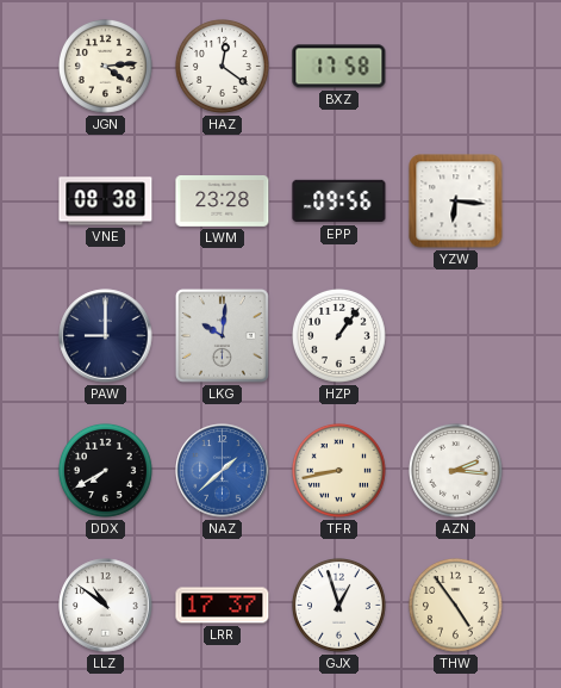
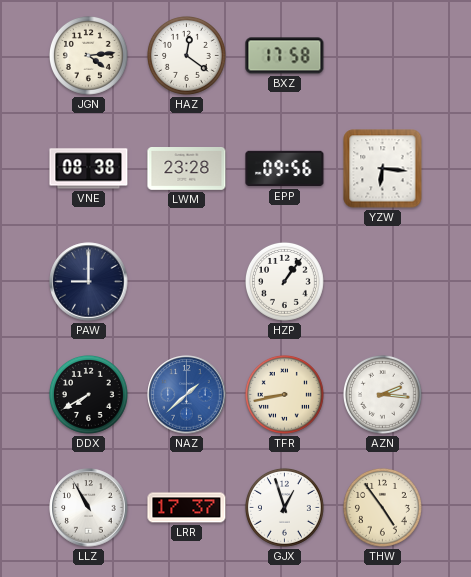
LKG: 10:01 -> none (222, 335)
LLZ: 10:51 -> 10:55 (89, 508)
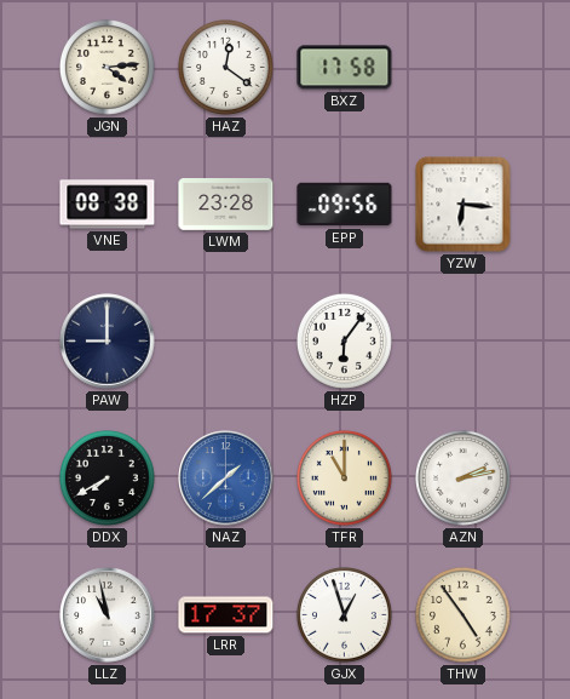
HZP: 1:06 -> 6:06 (344, 340)
TFR: 8:43 -> 11:00 (344, 477)
AZN: 2:16 -> 2:13 (462, 477)
LLZ: 10:55 -> 10:58 (108, 615)
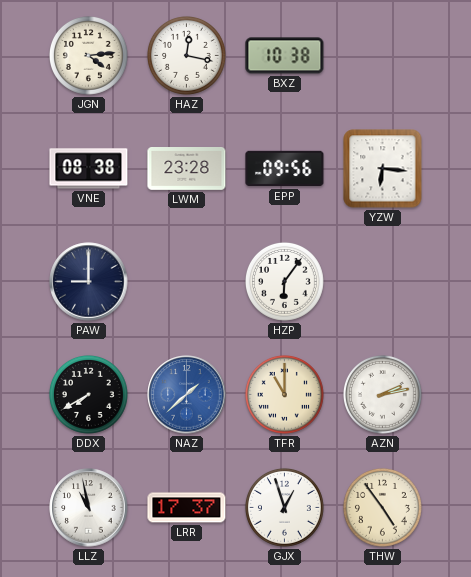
HAZ: 12:21 -> 12:17 (186, 55)
BXZ: 17:58 -> 10:38 (285, 56)
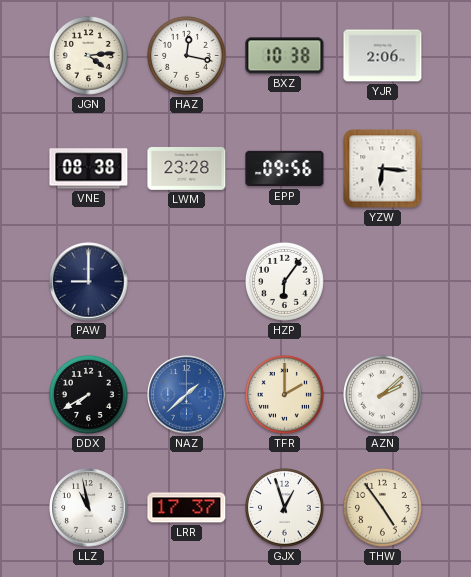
YJR: none -> 2:06 (383, 56)
TFR: 11:00 -> 2:00 (284, 394)
AZN: 2:13 -> 2:08 (382, 394)
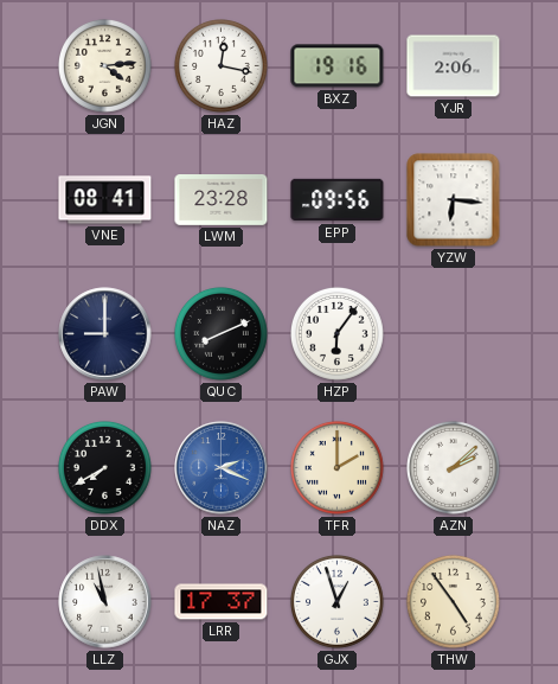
BXZ: 10:38 -> 19:16 (338, 66)
VNE: 08:38 -> 08:41 (105, 200)
QUC: none -> 8:11 (220, 333)
NAZ: 1:38 -> 2:19 (222, 468)
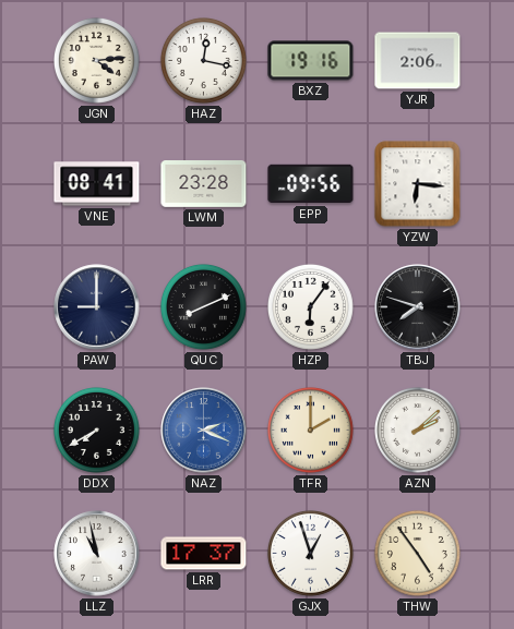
TBJ: none -> 7:48 (418, 307)
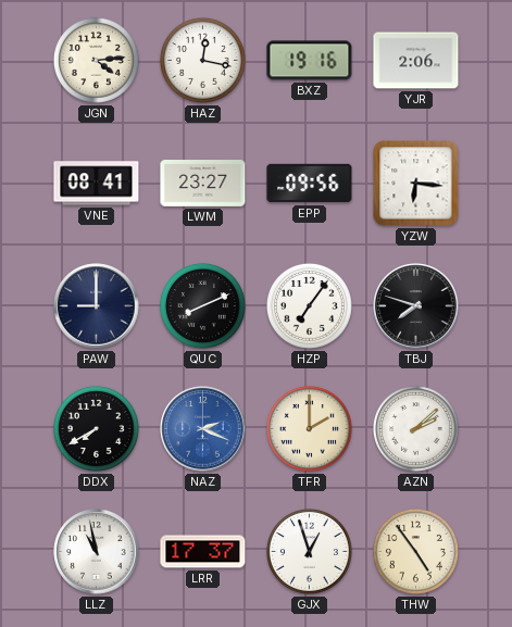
LWM: 23:28 -> 23:27 (203, 184)
HZP: 6:06 -> 7:06 (309, 305)
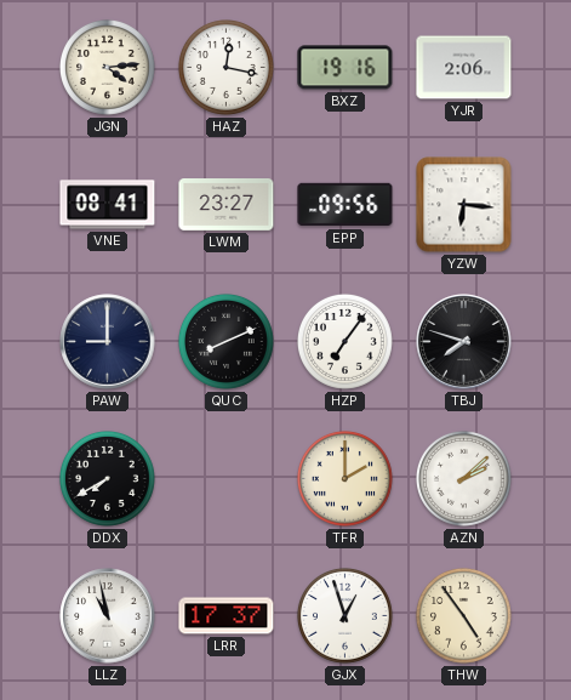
NAZ: 2:19 -> none (203, 429)
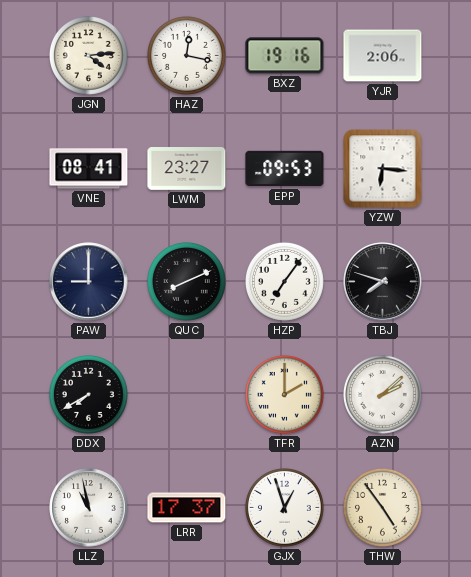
EPP: 09:56 -> 09:53 (285, 169)
